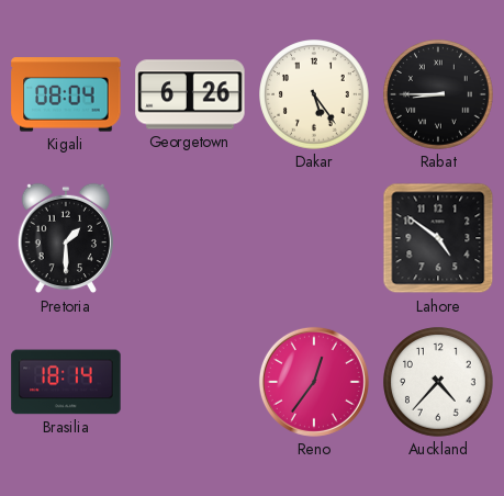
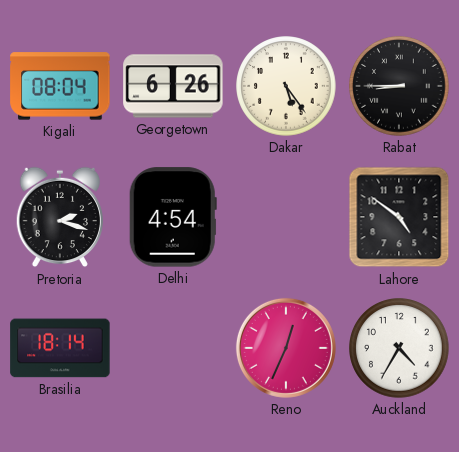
Pretoria: 1:30 -> 2:18 (60, 217)
Delhi: none -> 4:54 (173, 217)
Reno: 12:36 -> 12:34 (286, 348)
Auckland: 4:37 -> 4:35 (399, 348)
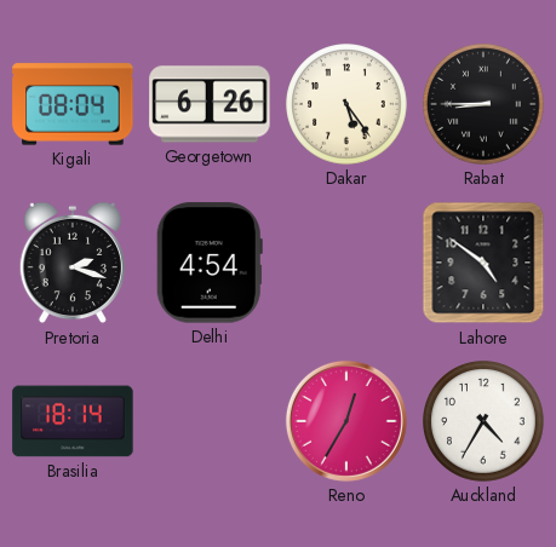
Reno: 12:34 -> 12:35 (346, 421)
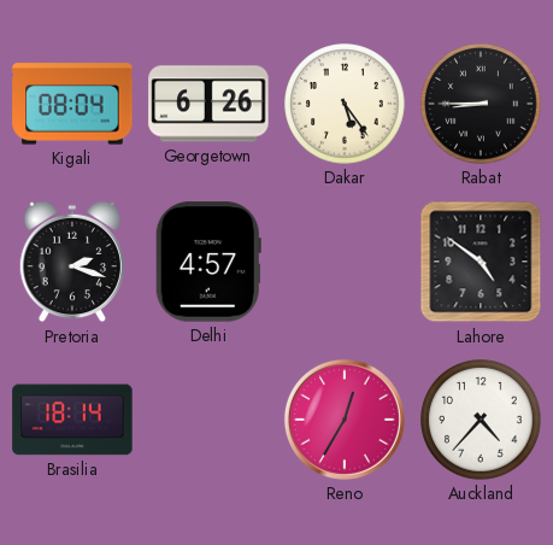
Delhi: 4:54 -> 4:57 (208, 262)
Auckland: 4:35 -> 4:37 (481, 420)
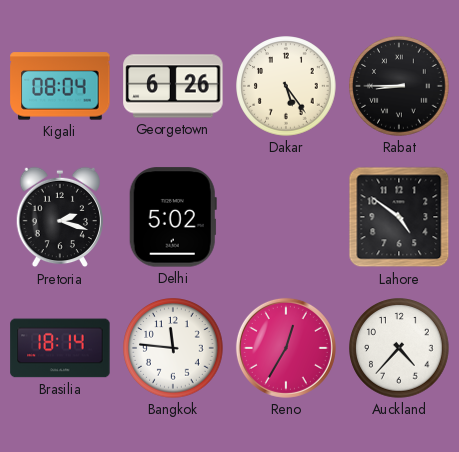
Delhi: 4:57 -> 5:02 (173, 217)
Bangkok: none -> 11:46 (173, 348)
